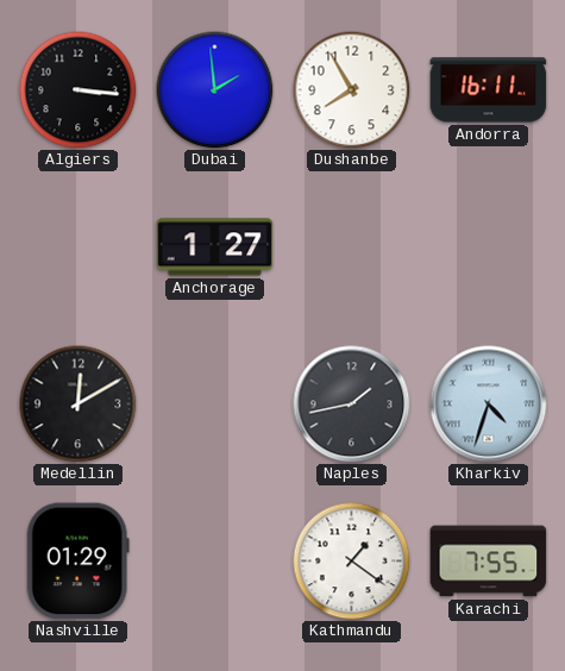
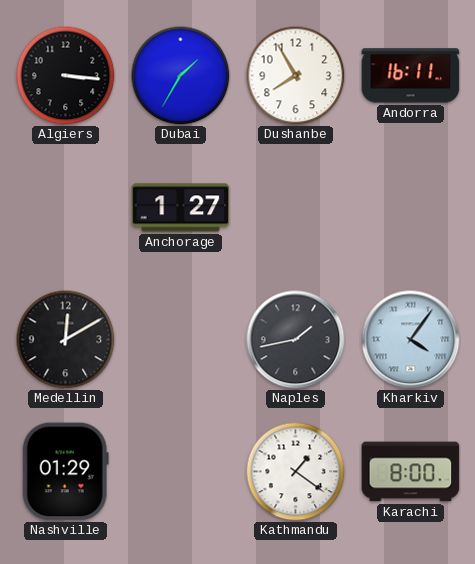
Dubai: 1:59 -> 1:35 (181, 76)
Kharkiv: 4:33 -> 4:06 (411, 340)
Karachi: 7:55 -> 8:00 (411, 472)
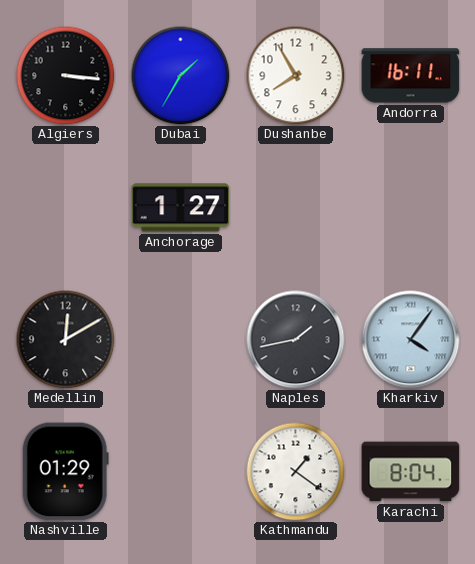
Karachi: 8:00 -> 8:04 (411, 472)
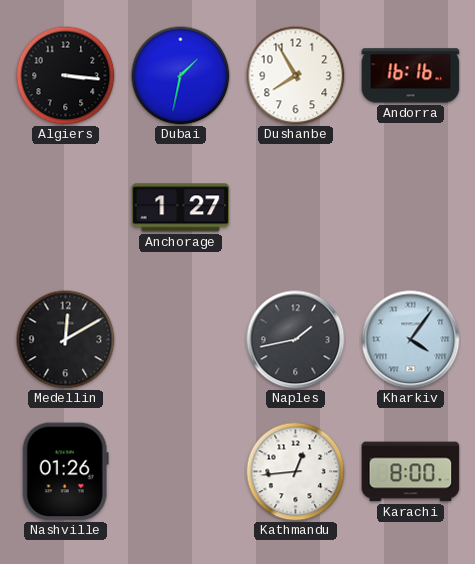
Dubai: 1:35 -> 1:32 (181, 76)
Andorra: 16:11 -> 16:16 (411, 76)
Nashville: 01:29 -> 01:26 (65, 472)
Kathmandu: 1:21 -> 12:44 (296, 472)
Karachi: 8:04 -> 8:00 (411, 472)
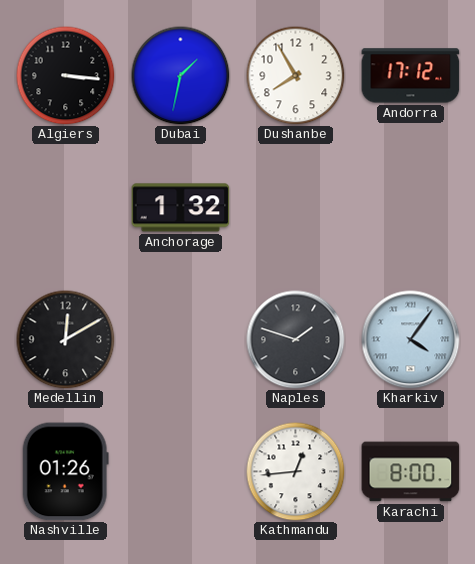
Andorra: 16:16 -> 17:12 (411, 76)
Anchorage: 1:27 -> 1:32 (181, 208)
Naples: 1:43 -> 1:48 (296, 340)
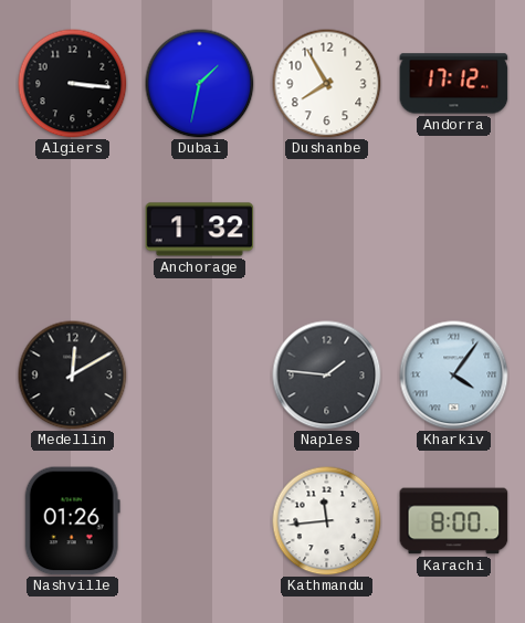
Naples: 1:48 -> 1:46 (327, 376)
Kathmandu: 12:44 -> 11:44 (327, 521)
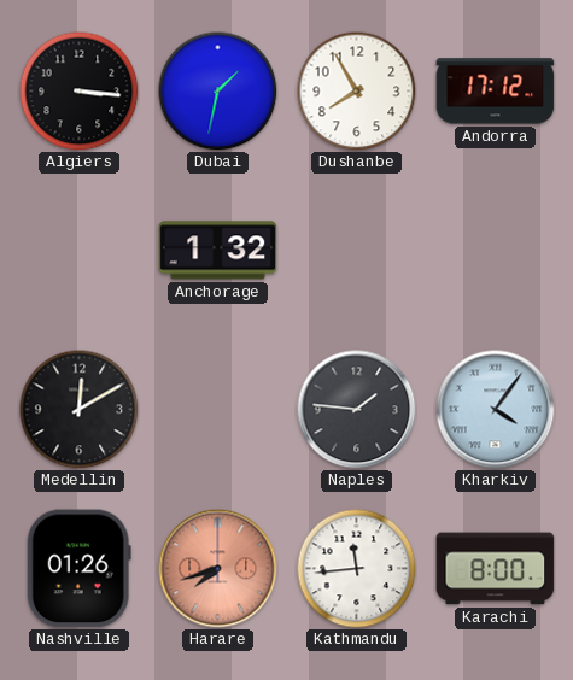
Harare: none -> 7:42 (218, 569)
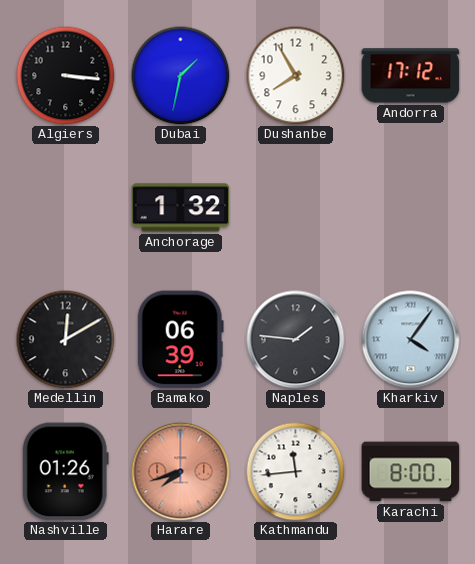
Bamako: none -> 06:39 (180, 340)
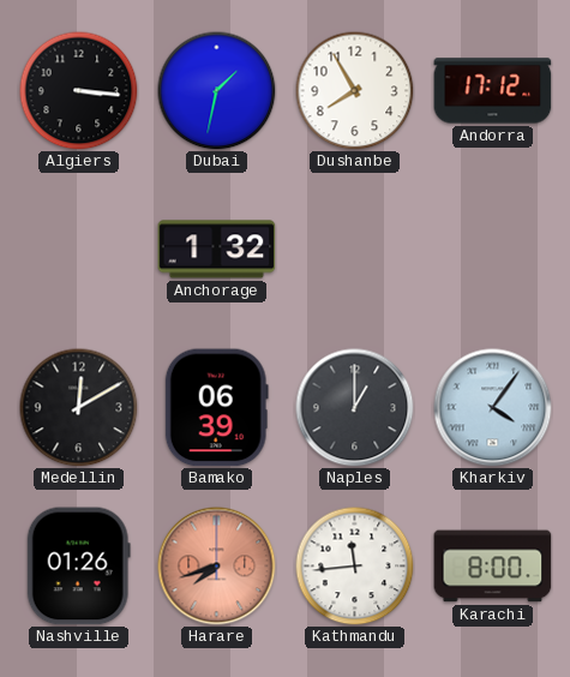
Naples: 1:46 -> 1:00 (355, 408)
